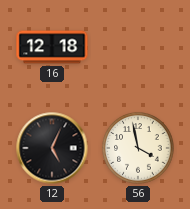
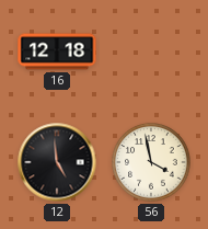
12: 5:04 -> 4:59 (57, 162)
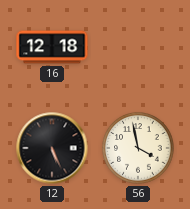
12: 4:59 -> 5:26 (52, 148)
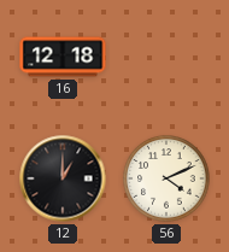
12: 5:26 -> 1:00 (63, 178)
56: 3:58 -> 4:11 (166, 178)
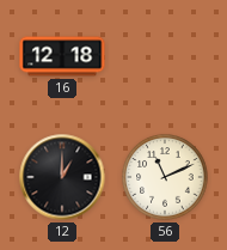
56: 4:11 -> 11:11 (165, 177)
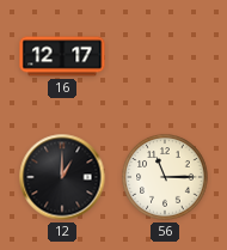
16: 12:18 -> 12:17 (62, 56)
56: 11:11 -> 11:15 (165, 177)
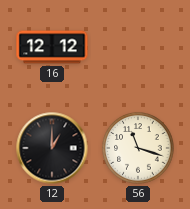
16: 12:17 -> 12:12 (52, 47)
56: 11:15 -> 11:18 (138, 148)
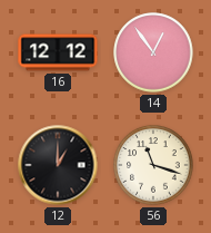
14: none -> 12:54 (153, 52)
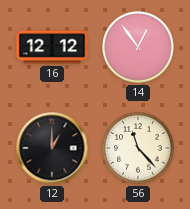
56: 11:18 -> 11:23 (138, 148)
